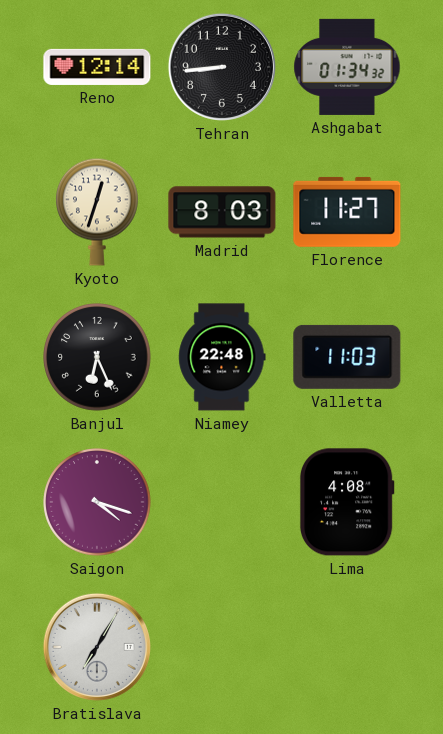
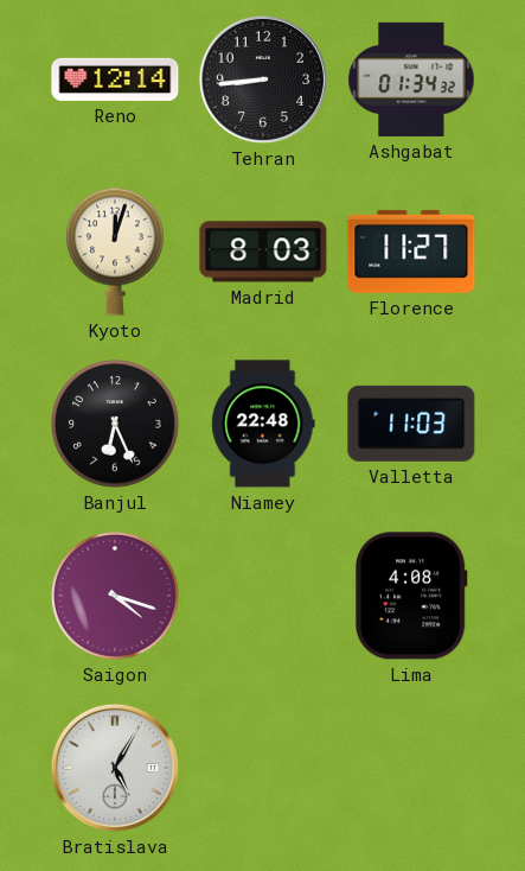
Kyoto: 12:33 -> 12:03 (116, 252)
Bratislava: 7:05 -> 5:05 (115, 768)
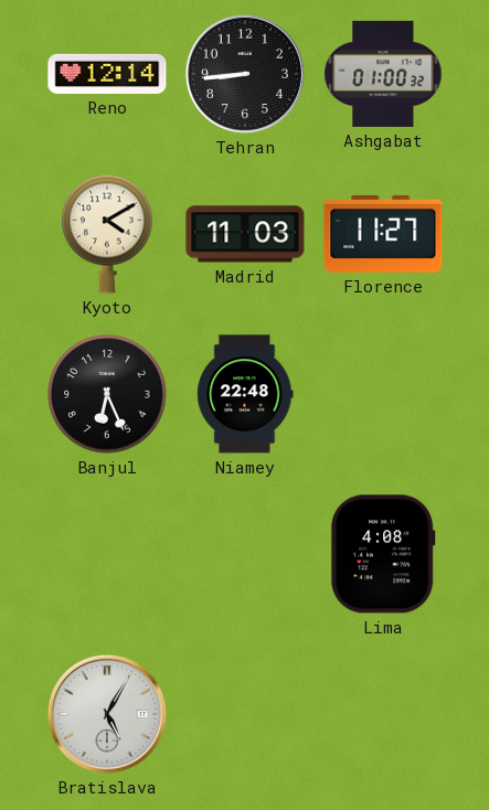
Ashgabat: 01:34 -> 01:00 (383, 74)
Kyoto: 12:03 -> 4:10 (108, 234)
Madrid: 8:03 -> 11:03 (245, 234)
Valletta: 11:03 -> none (411, 424)
Saigon: 4:18 -> none (115, 596)
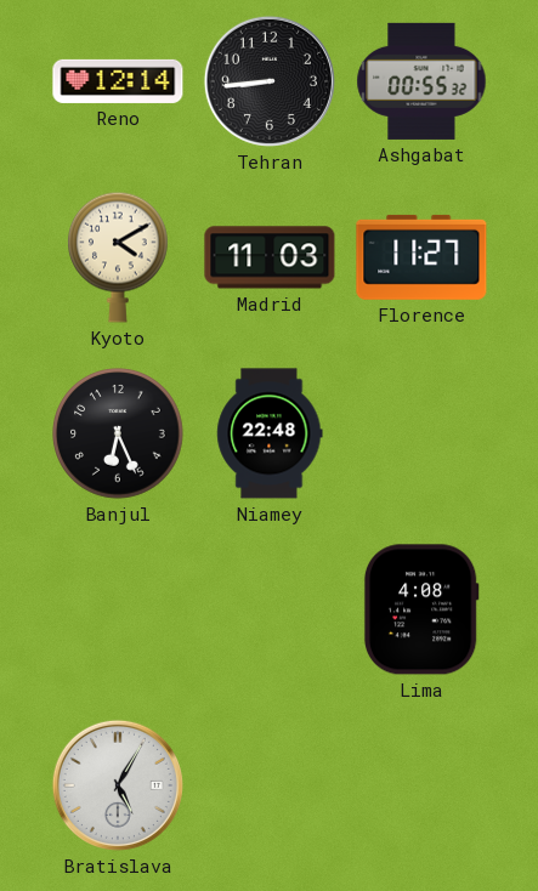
Ashgabat: 01:00 -> 00:55 (421, 81)
